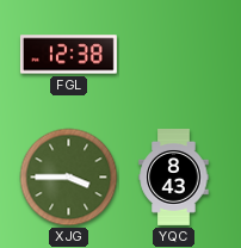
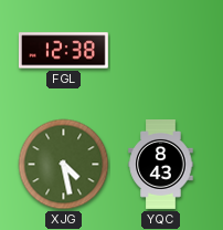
XJG: 3:45 -> 4:28 (64, 165)
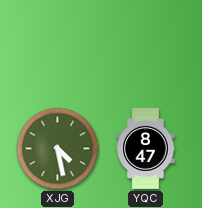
FGL: 12:38 -> none (63, 51)
YQC: 8:43 -> 8:47 (146, 149)
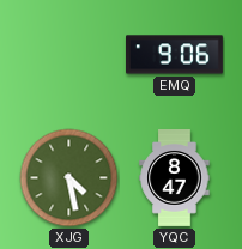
EMQ: none -> 9:06 (175, 55)
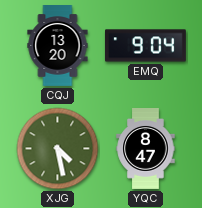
CQJ: none -> 13:20 (58, 46)
EMQ: 9:06 -> 9:04 (146, 46)
